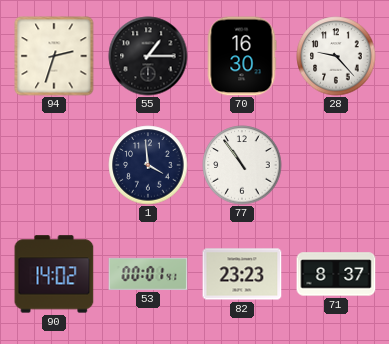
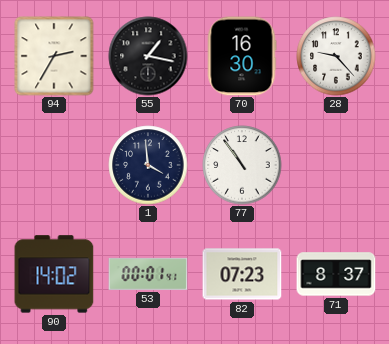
94: 2:33 -> 2:35 (54, 56)
55: 1:15 -> 1:17 (148, 56)
82: 23:23 -> 07:23 (242, 274)
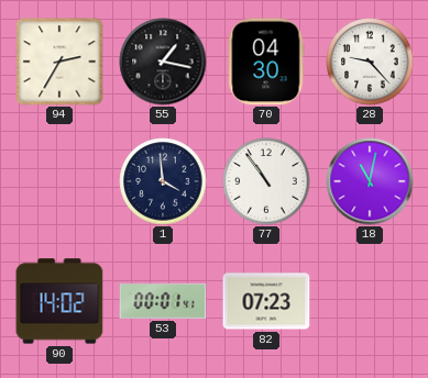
70: 16:30 -> 04:30 (266, 62)
18: none -> 11:02 (370, 181)
71: 8:37 -> none (336, 274)
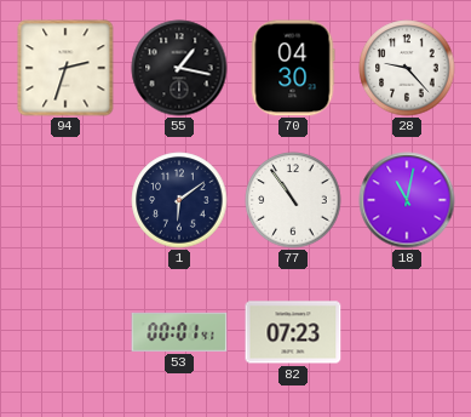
94: 2:35 -> 2:33 (65, 68)
1: 3:59 -> 6:09 (179, 200)
90: 14:02 -> none (59, 301)
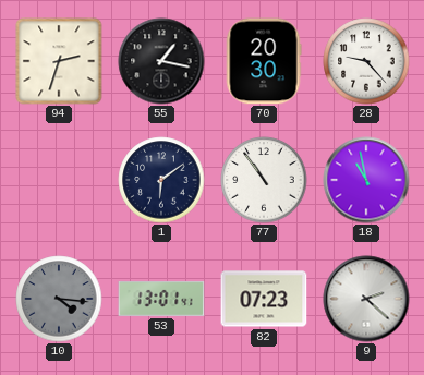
70: 04:30 -> 20:30 (264, 61)
18: 11:02 -> 10:58 (366, 180)
10: none -> 4:16 (59, 299)
53: 00:01 -> 13:01 (161, 299)
9: none -> 2:22 (366, 299)
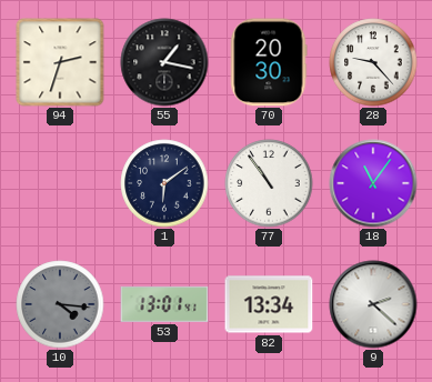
18: 10:58 -> 11:06 (373, 183)
82: 07:23 -> 13:34 (269, 304)
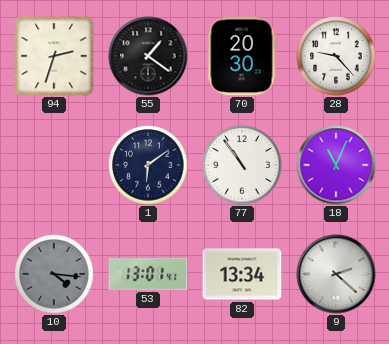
55: 1:17 -> 1:21 (148, 56)
18: 11:06 -> 11:04 (336, 165)
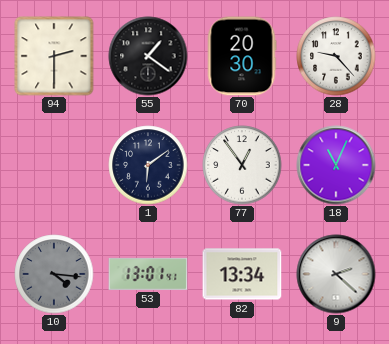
94: 2:33 -> 2:30 (54, 56)
77: 10:54 -> 12:54 (242, 165)
